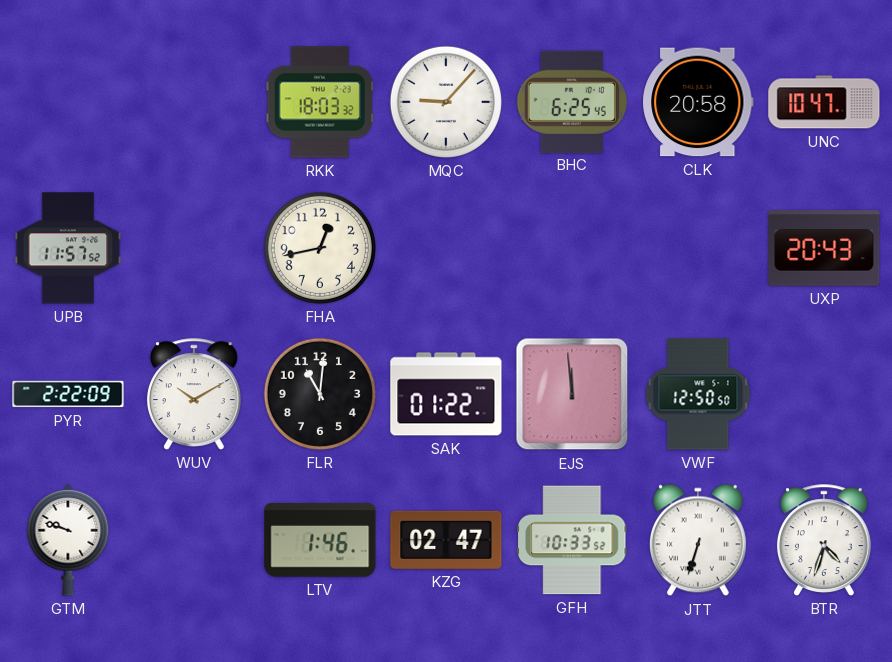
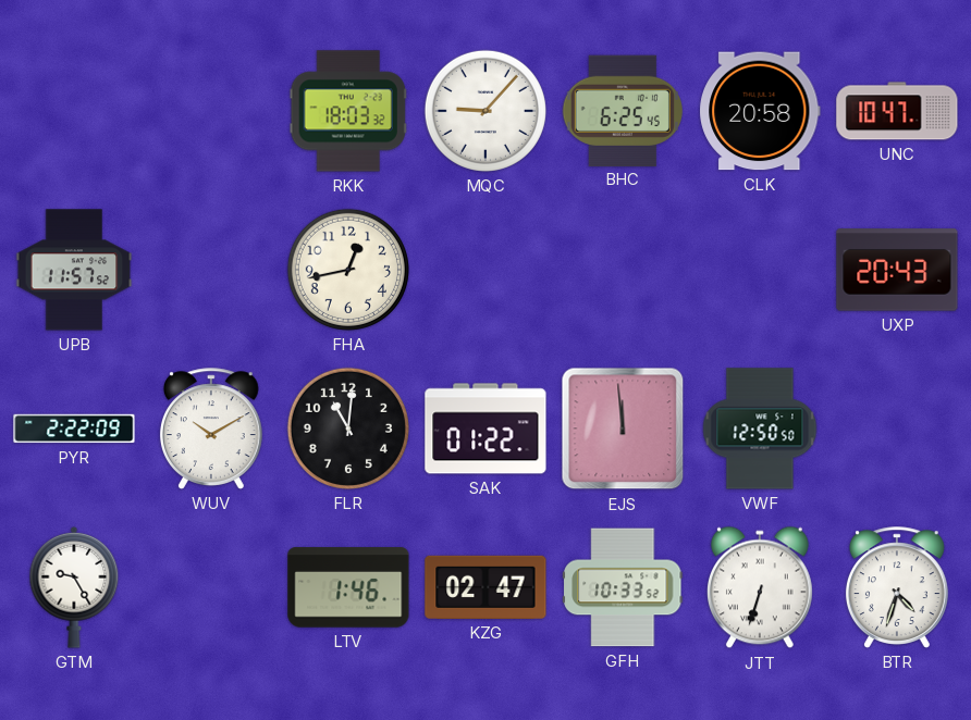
GTM: 9:48 -> 9:25 (74, 587)
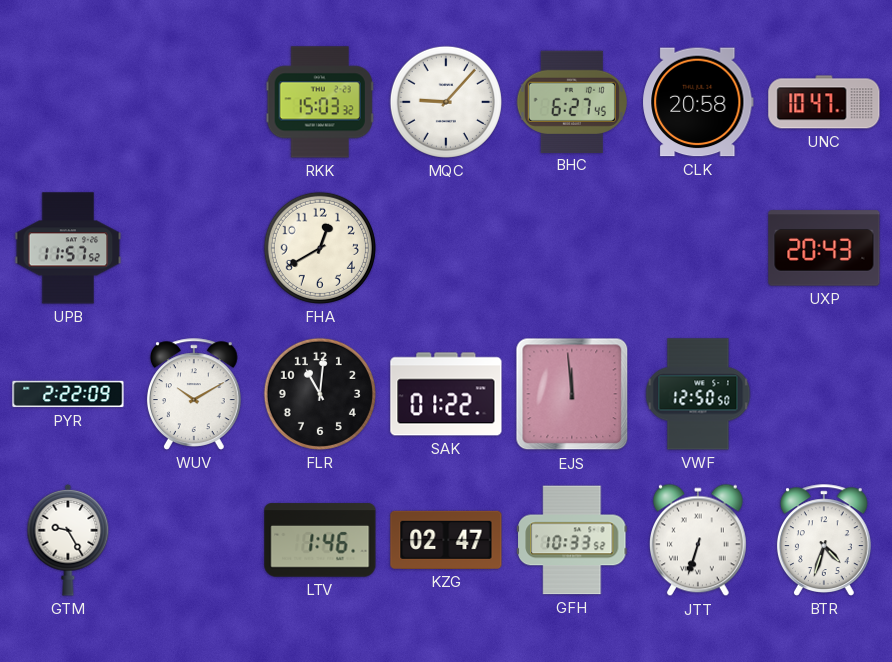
RKK: 18:03 -> 15:03 (320, 102)
BHC: 6:25 -> 6:27 (572, 101)
FHA: 12:43 -> 12:40 (320, 248)
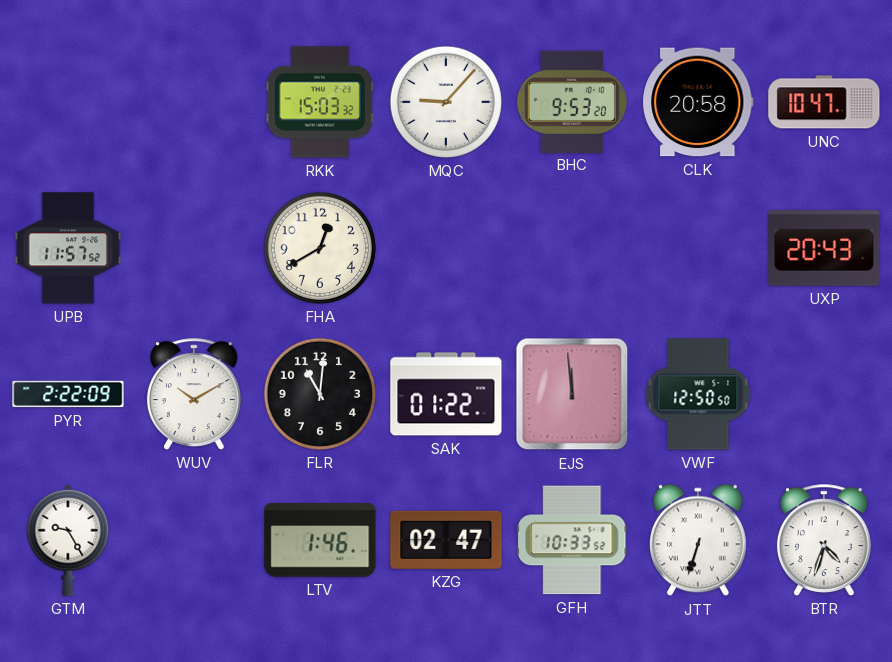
BHC: 6:27 -> 9:53 (572, 101)
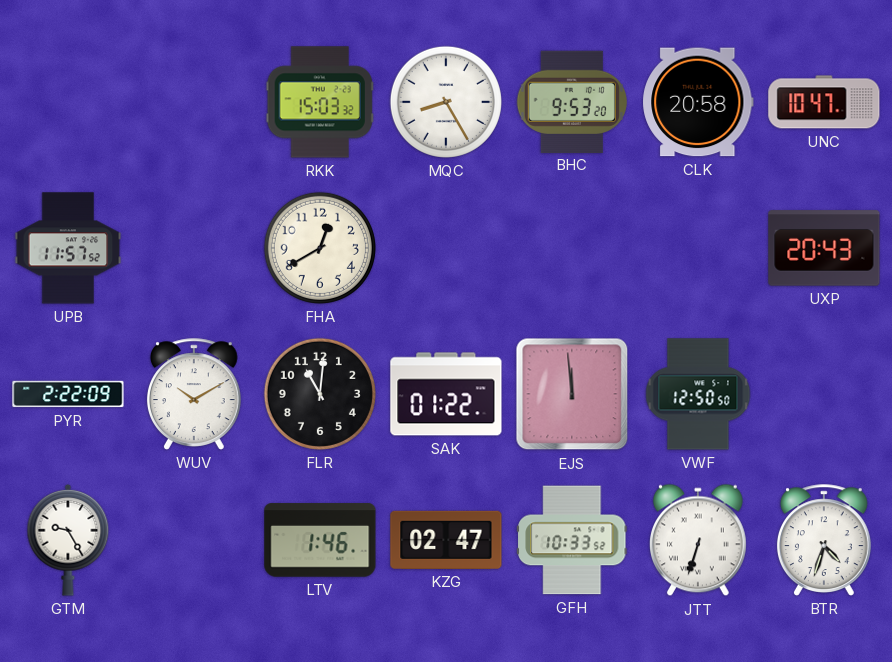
MQC: 9:07 -> 8:25 (446, 102)
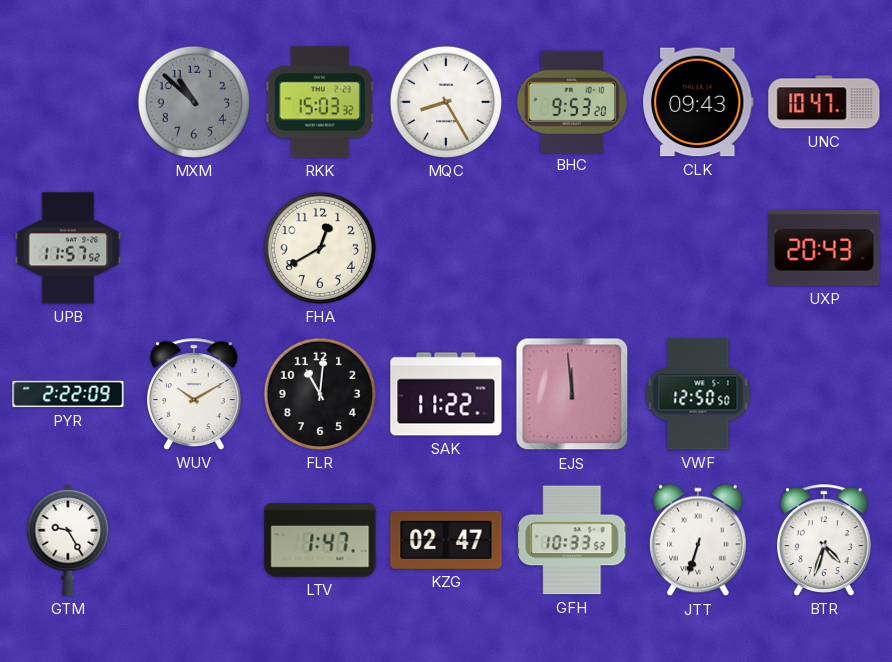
MXM: none -> 10:52 (194, 102)
CLK: 20:58 -> 09:43 (698, 102)
SAK: 01:22 -> 11:22 (446, 394)
LTV: 1:46 -> 1:47 (320, 540)
